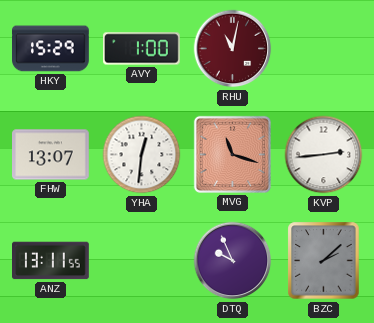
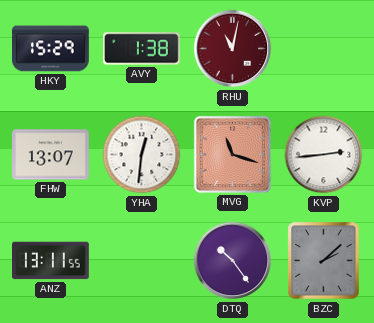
AVY: 1:00 -> 1:38 (142, 49)
DTQ: 9:56 -> 10:24 (233, 261)
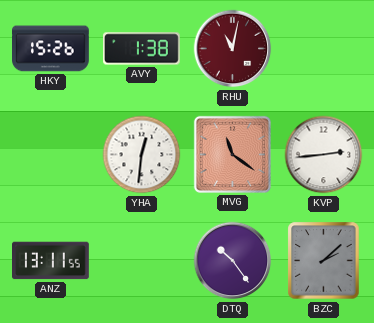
HKY: 15:29 -> 15:26 (51, 49)
FHW: 13:07 -> none (51, 155)
MVG: 11:18 -> 11:21 (232, 154)
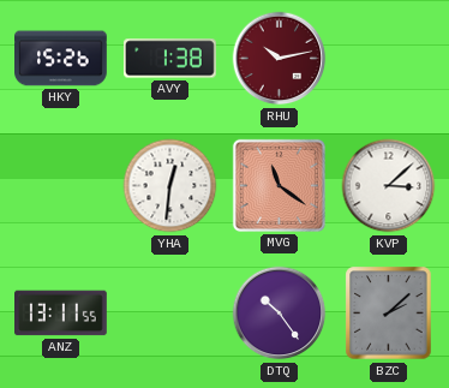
RHU: 11:02 -> 10:13 (280, 59)
KVP: 2:44 -> 3:08 (389, 186)
